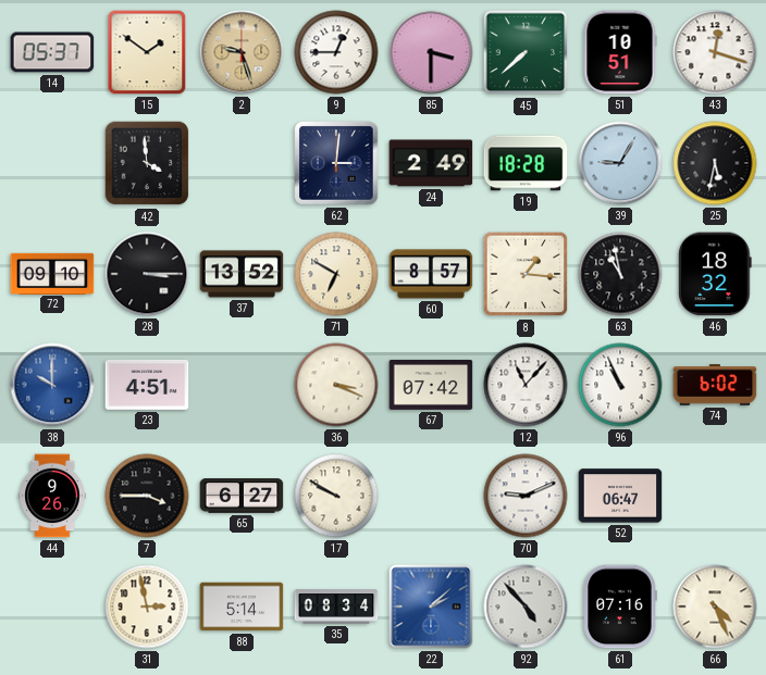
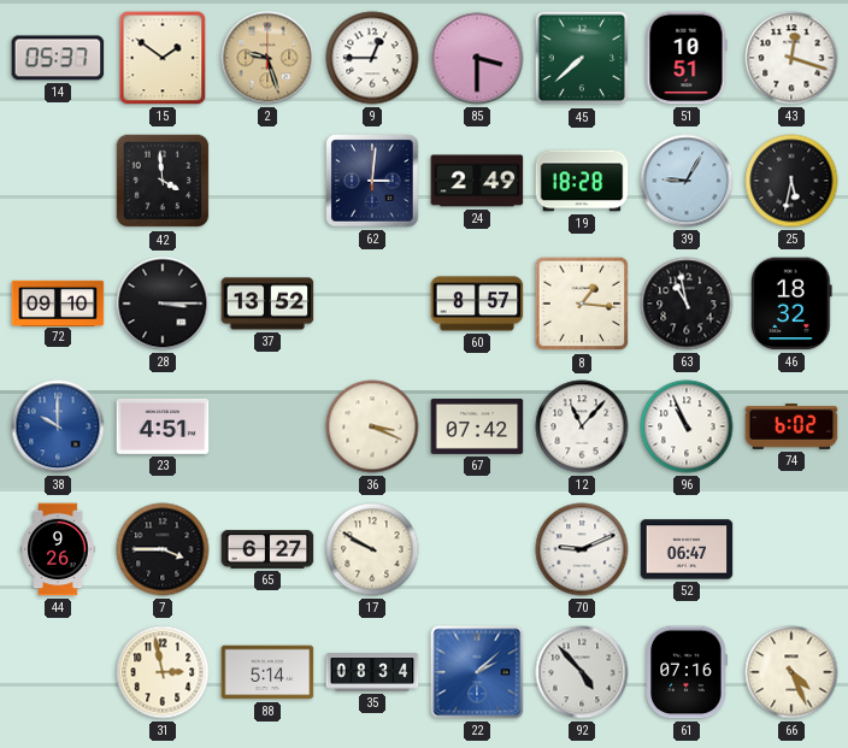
71: 6:50 -> none (336, 274)
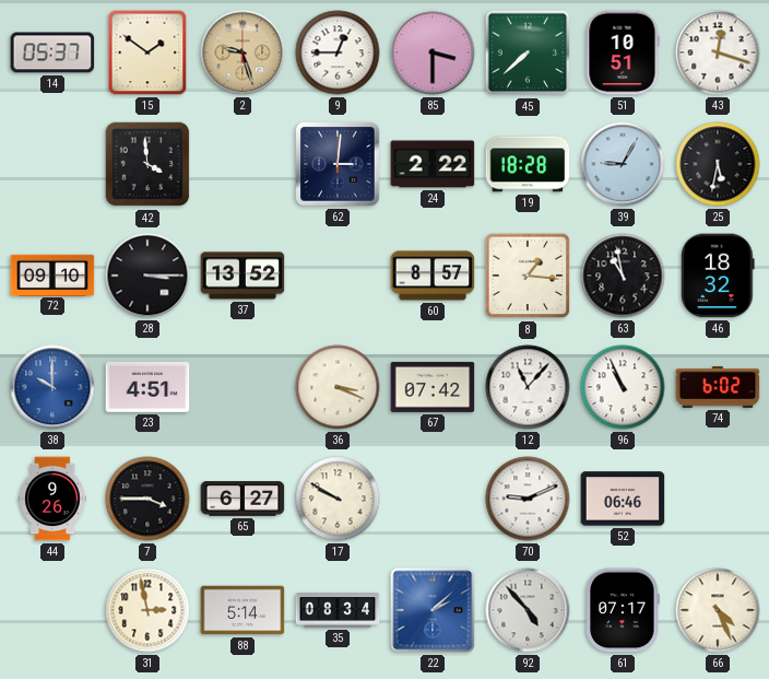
24: 2:49 -> 2:22 (433, 164)
52: 06:47 -> 06:46 (623, 499)
61: 07:16 -> 07:17 (623, 610)
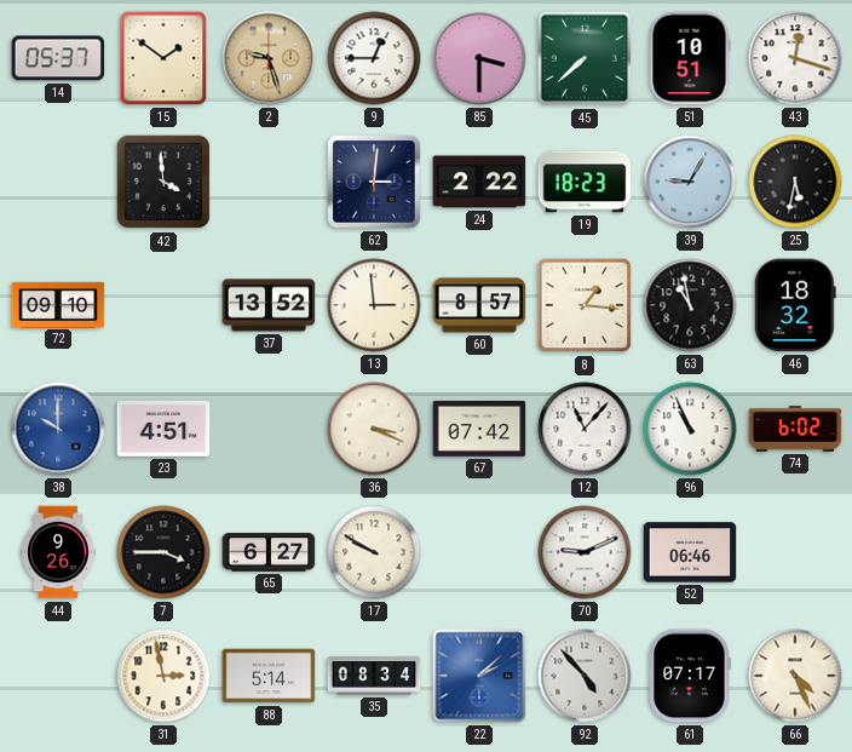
19: 18:28 -> 18:23 (585, 182)
28: 3:15 -> none (147, 276)
13: none -> 2:59 (374, 305)
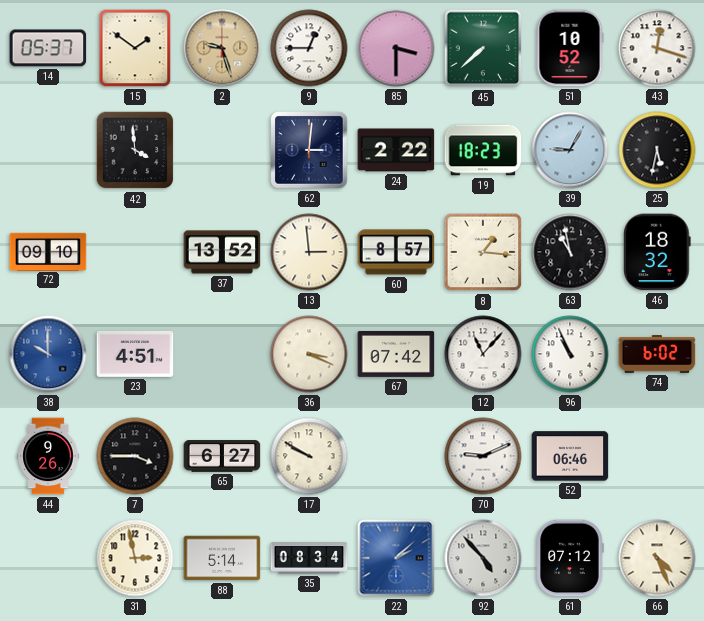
51: 10:51 -> 10:52 (570, 48)
61: 07:17 -> 07:12 (570, 558)
